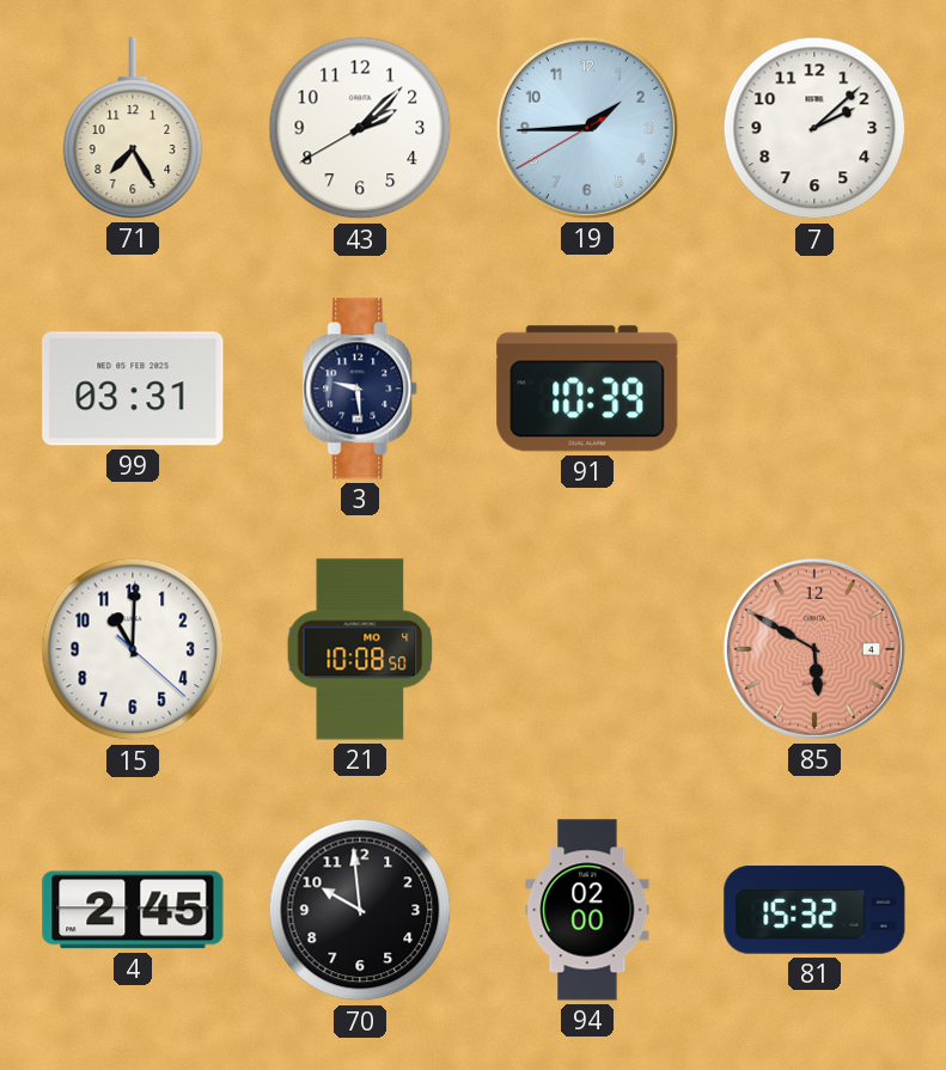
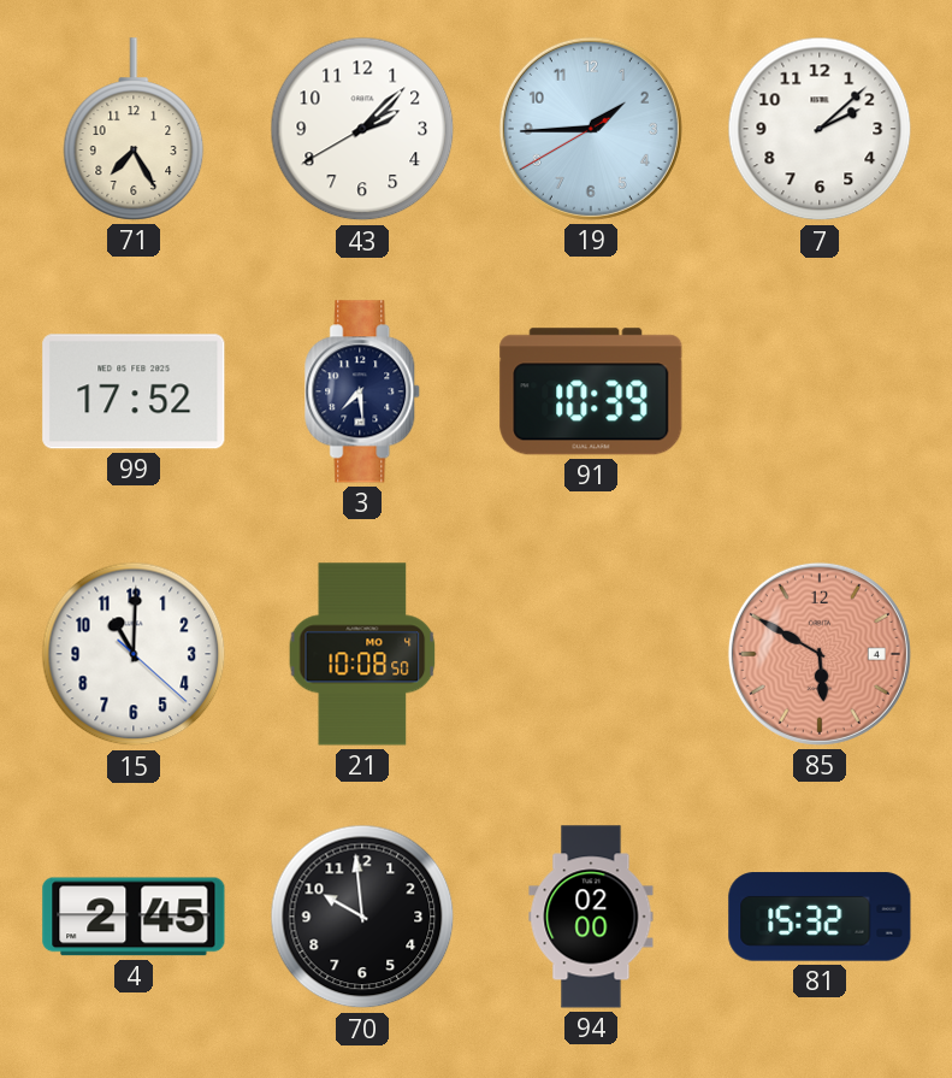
99: 03:31 -> 17:52 (134, 391)
3: 9:29 -> 7:29 (363, 391)
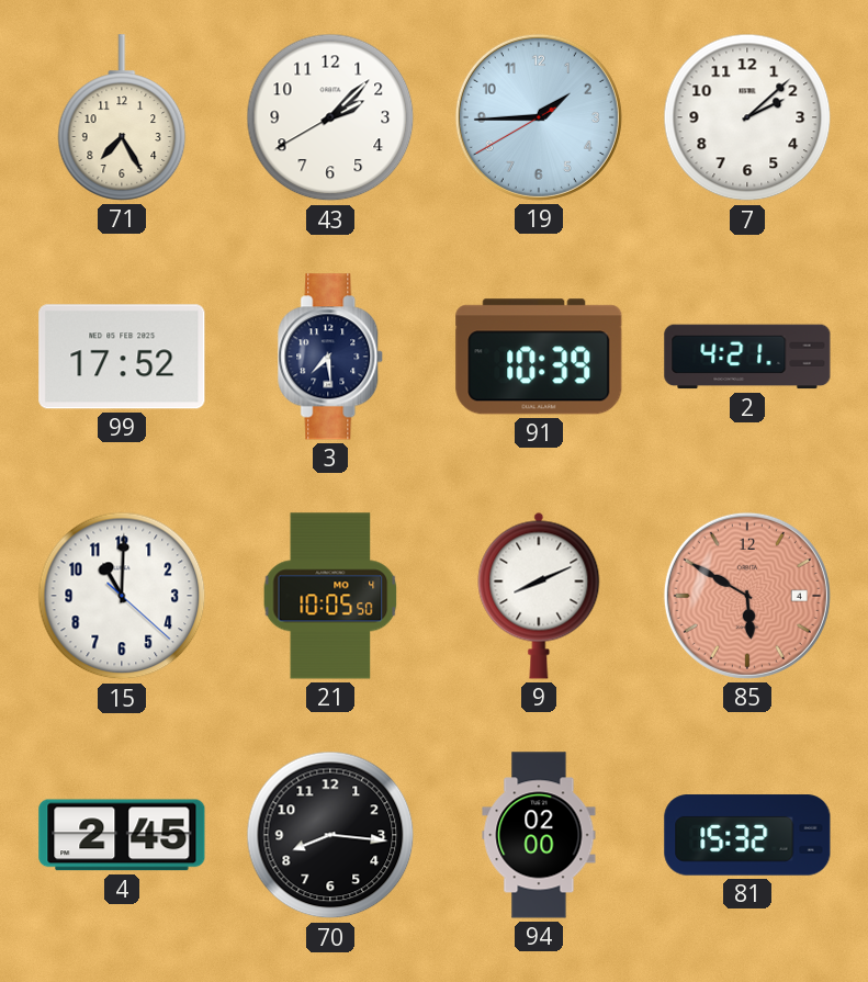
2: none -> 4:21 (747, 357)
21: 10:08 -> 10:05 (330, 596)
9: none -> 8:11 (539, 596)
70: 9:59 -> 8:16 (330, 835)
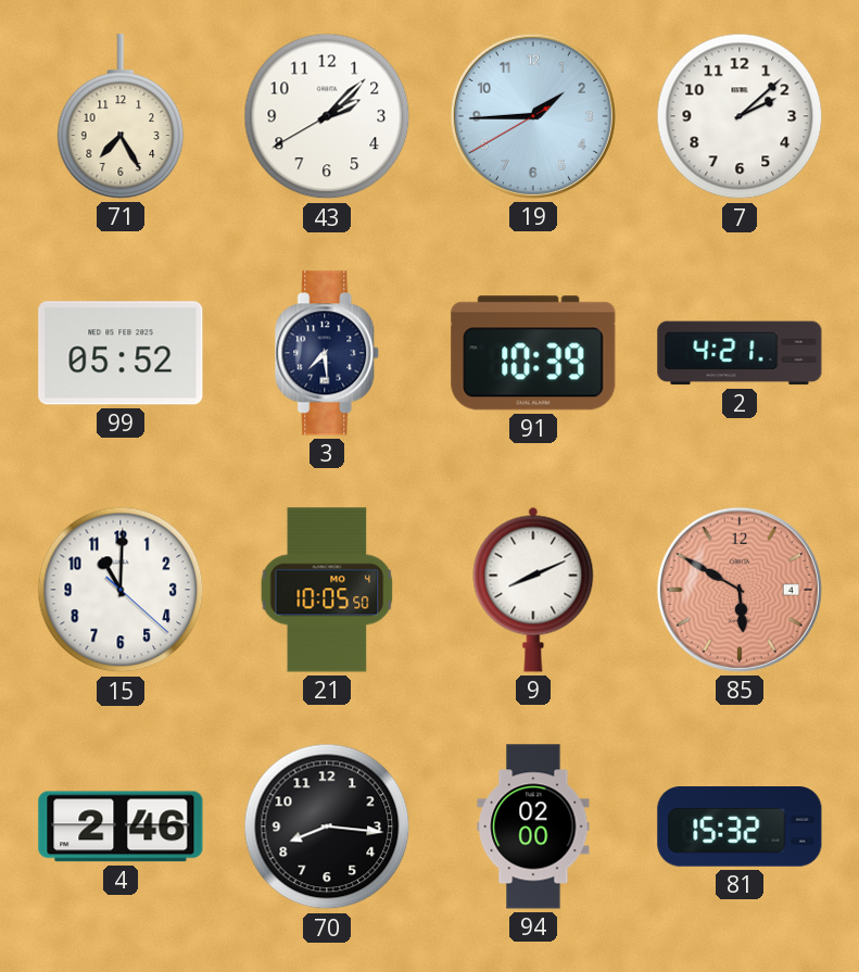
99: 17:52 -> 05:52 (121, 353)
4: 2:45 -> 2:46 (121, 826)
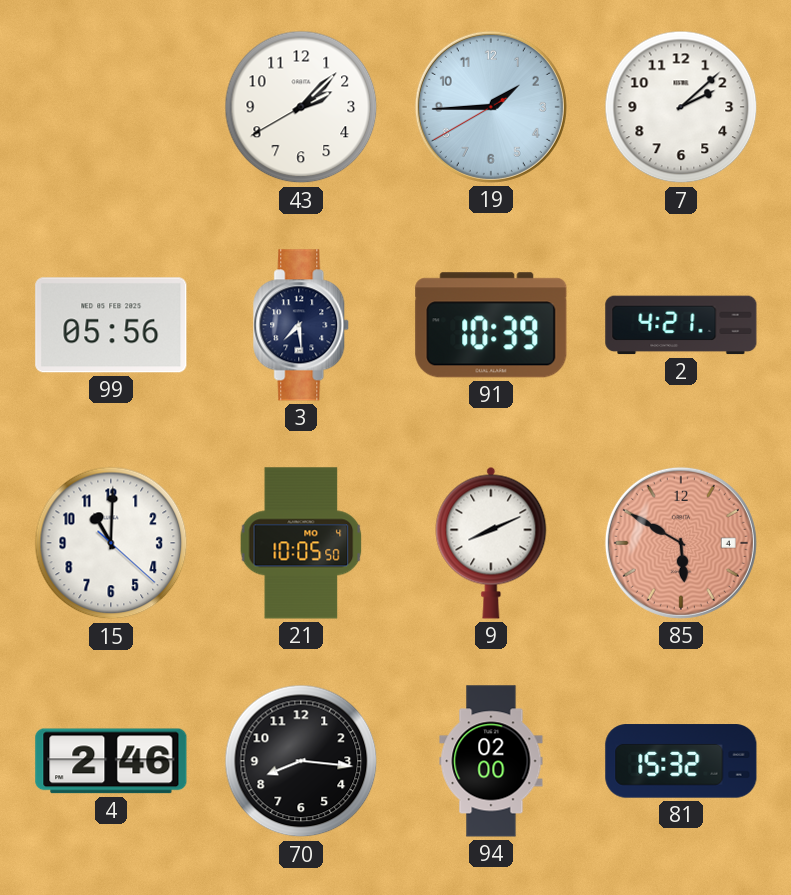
71: 7:25 -> none (121, 116)
99: 05:52 -> 05:56 (111, 325)
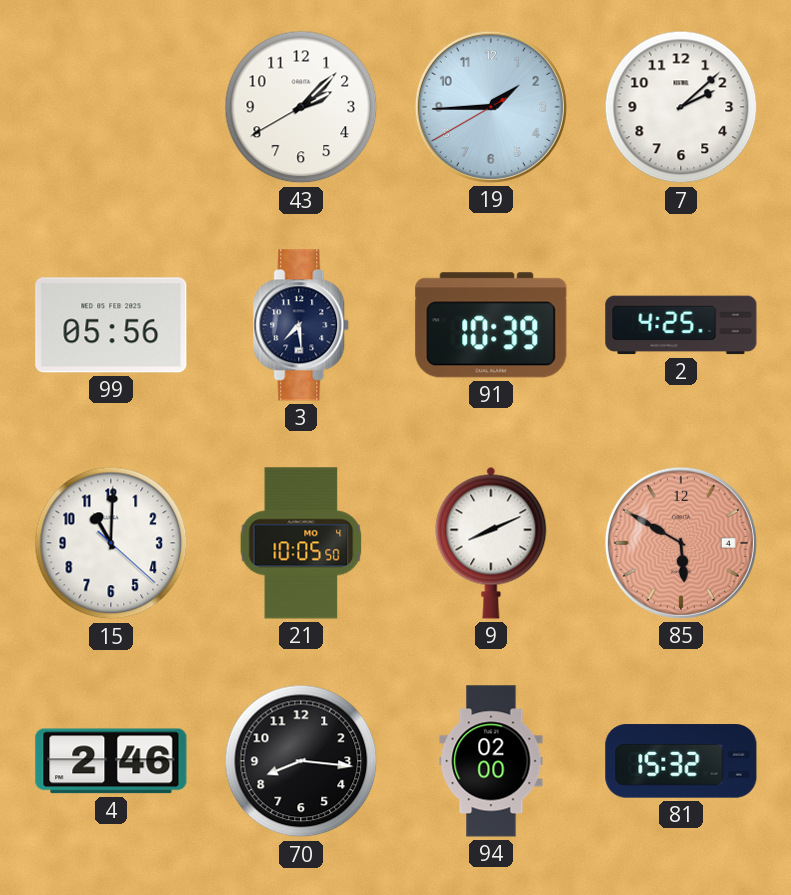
2: 4:21 -> 4:25 (681, 325)
